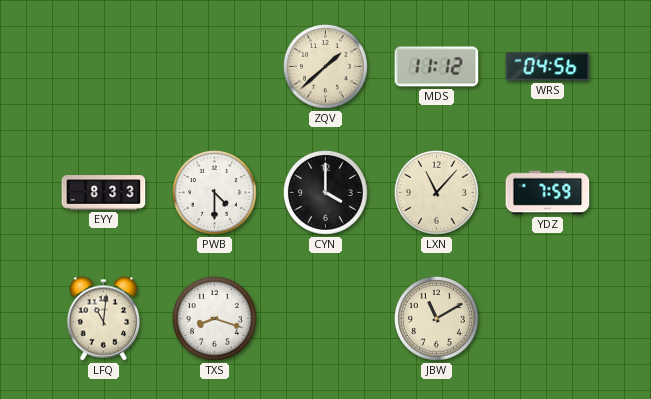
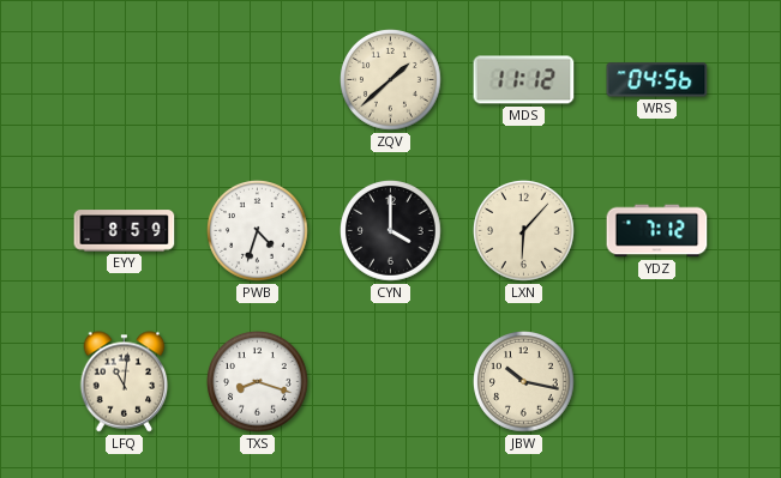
EYY: 8:33 -> 8:59 (125, 231)
PWB: 4:30 -> 4:33 (258, 231)
LXN: 11:07 -> 6:07 (524, 231)
YDZ: 7:59 -> 7:12 (657, 231)
JBW: 11:10 -> 10:17 (524, 382)
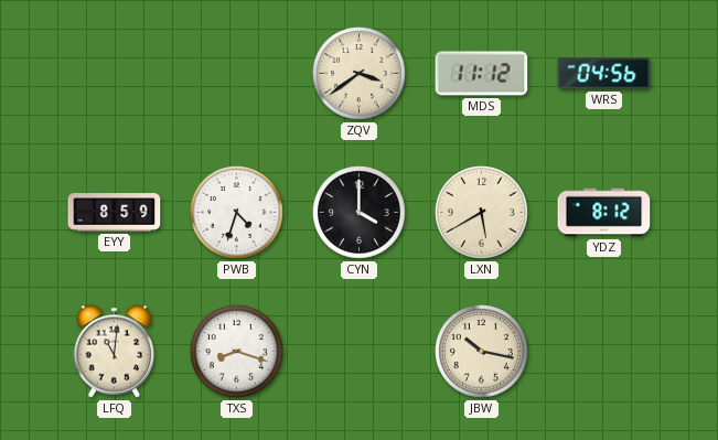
ZQV: 1:38 -> 3:39 (360, 74)
LXN: 6:07 -> 5:40 (482, 213)
YDZ: 7:12 -> 8:12 (604, 213)
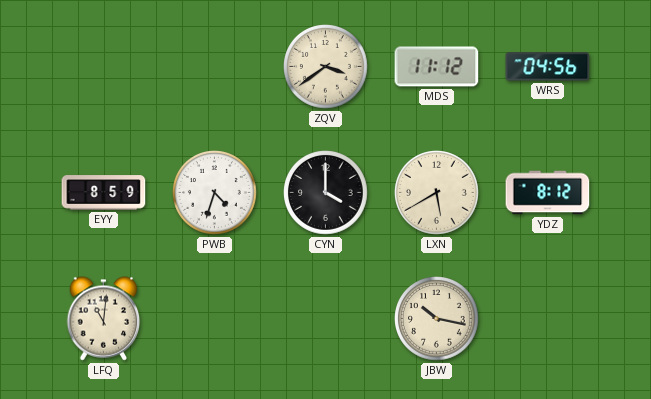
TXS: 8:18 -> none (237, 352)
